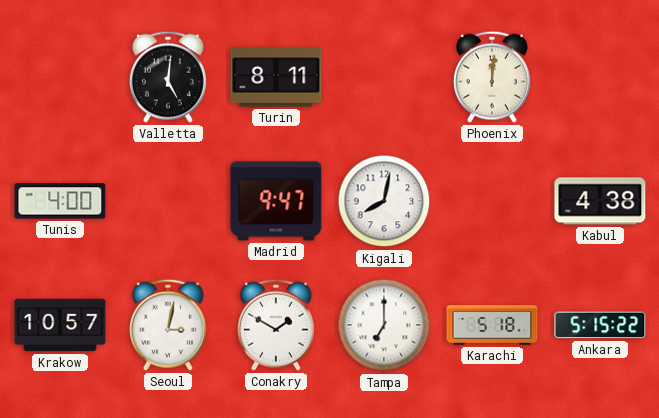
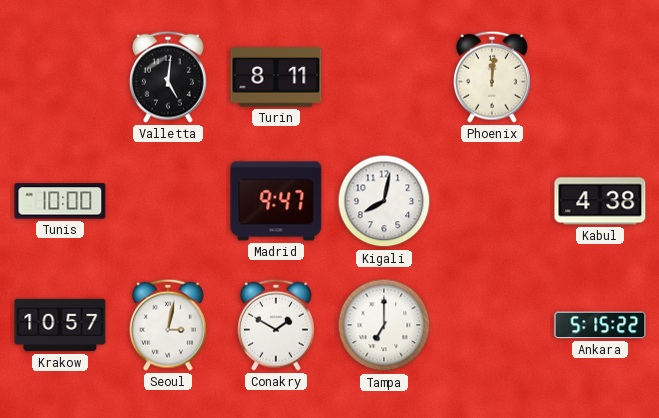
Tunis: 4:00 -> 10:00 (60, 201)
Karachi: 5:18 -> none (492, 325)
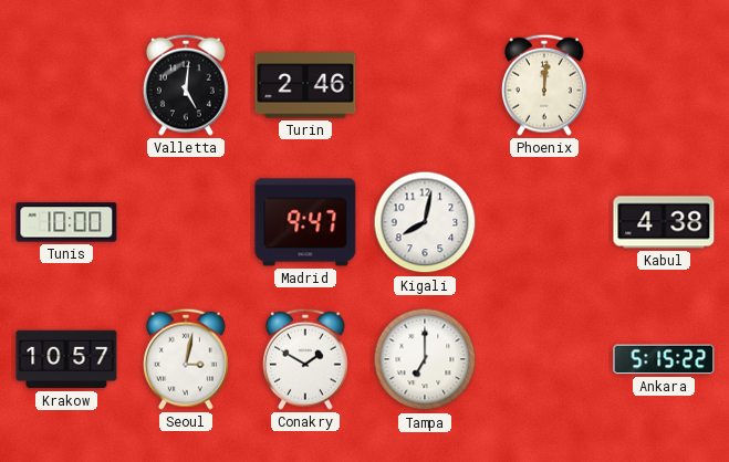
Turin: 8:11 -> 2:46 (305, 85)
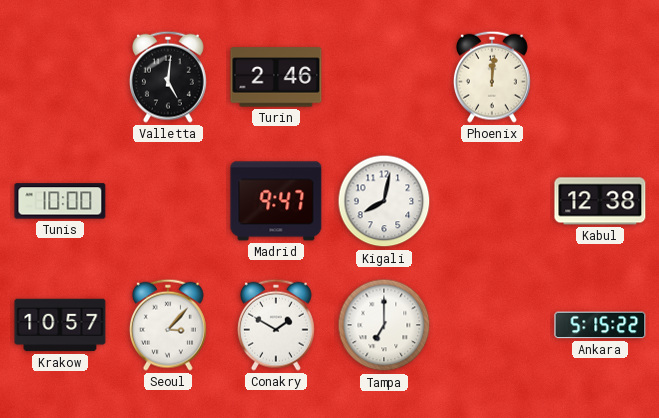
Kabul: 4:38 -> 12:38 (600, 201)
Seoul: 3:02 -> 3:07 (168, 325)
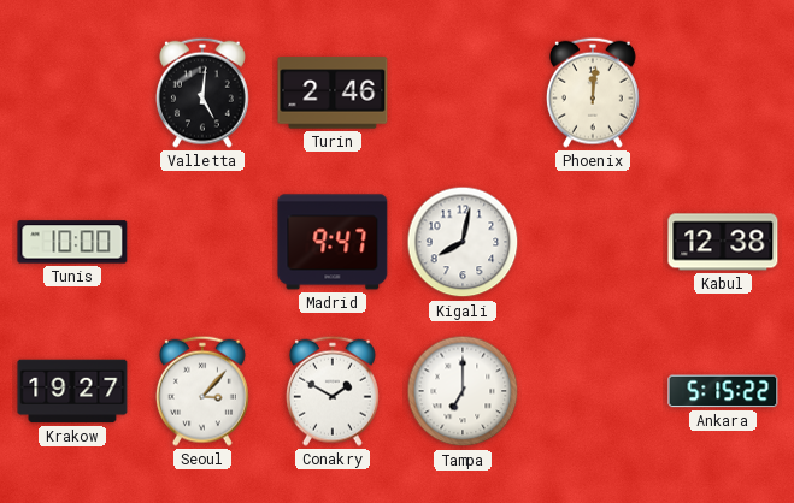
Krakow: 10:57 -> 19:27 (72, 391)
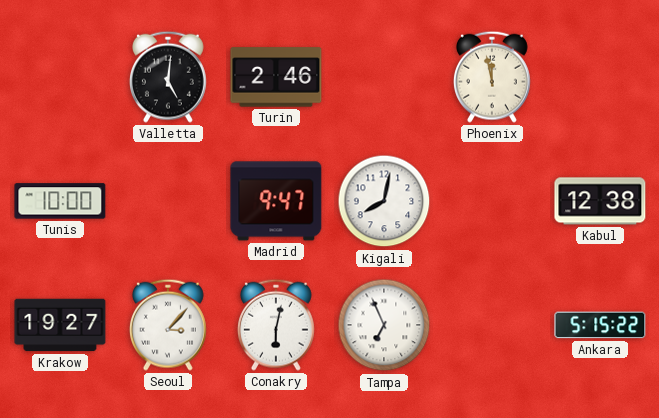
Phoenix: 12:01 -> 11:58 (492, 77)
Conakry: 1:50 -> 6:02 (276, 325)
Tampa: 7:00 -> 6:56 (384, 325)
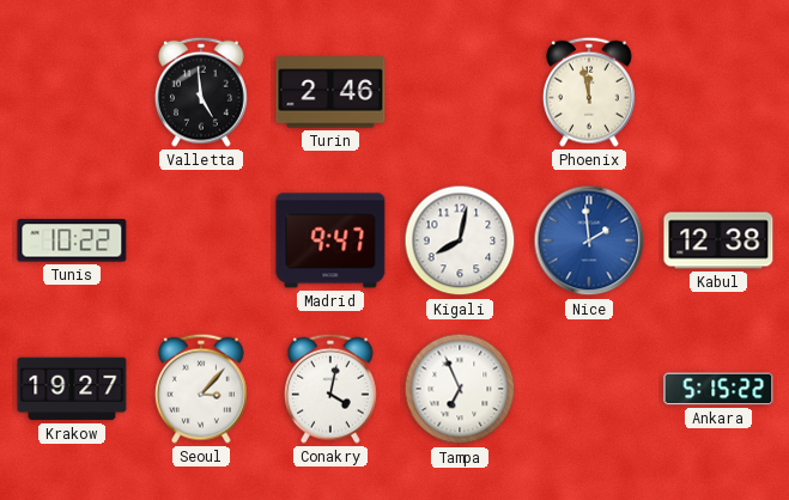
Valletta: 5:01 -> 4:59 (201, 92)
Tunis: 10:00 -> 10:22 (72, 240)
Nice: none -> 1:59 (589, 240)
Conakry: 6:02 -> 4:02 (330, 389)
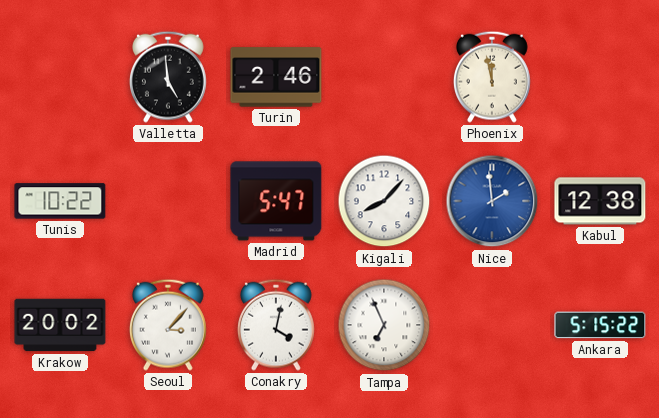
Madrid: 9:47 -> 5:47 (276, 201)
Kigali: 8:02 -> 8:07 (384, 201)
Krakow: 19:27 -> 20:02 (60, 325)
